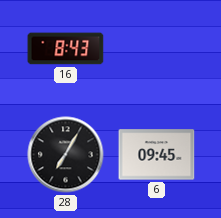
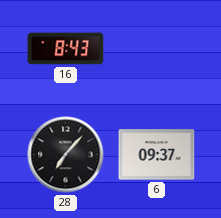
28: 7:05 -> 7:07 (66, 155)
6: 09:45 -> 09:37 (157, 155)
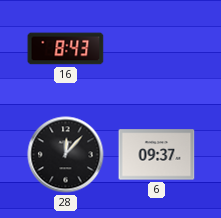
28: 7:07 -> 12:07 (66, 155)
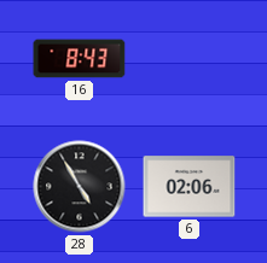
28: 12:07 -> 4:55 (80, 187)
6: 09:37 -> 02:06 (190, 187)
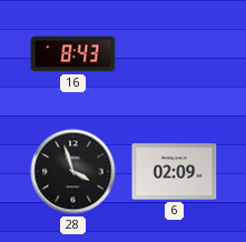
28: 4:55 -> 3:57 (73, 172)
6: 02:06 -> 02:09 (175, 172)
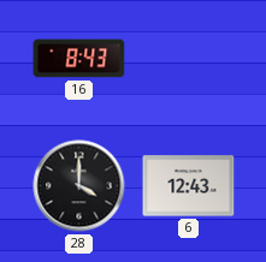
28: 3:57 -> 4:00 (79, 186)
6: 02:09 -> 12:43 (189, 186)
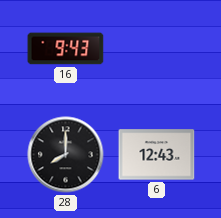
16: 8:43 -> 9:43 (66, 49)
28: 4:00 -> 8:00 (66, 155)
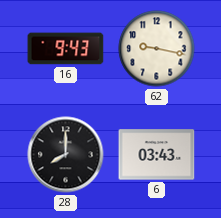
62: none -> 9:17 (157, 49)
6: 12:43 -> 03:43 (157, 155)
